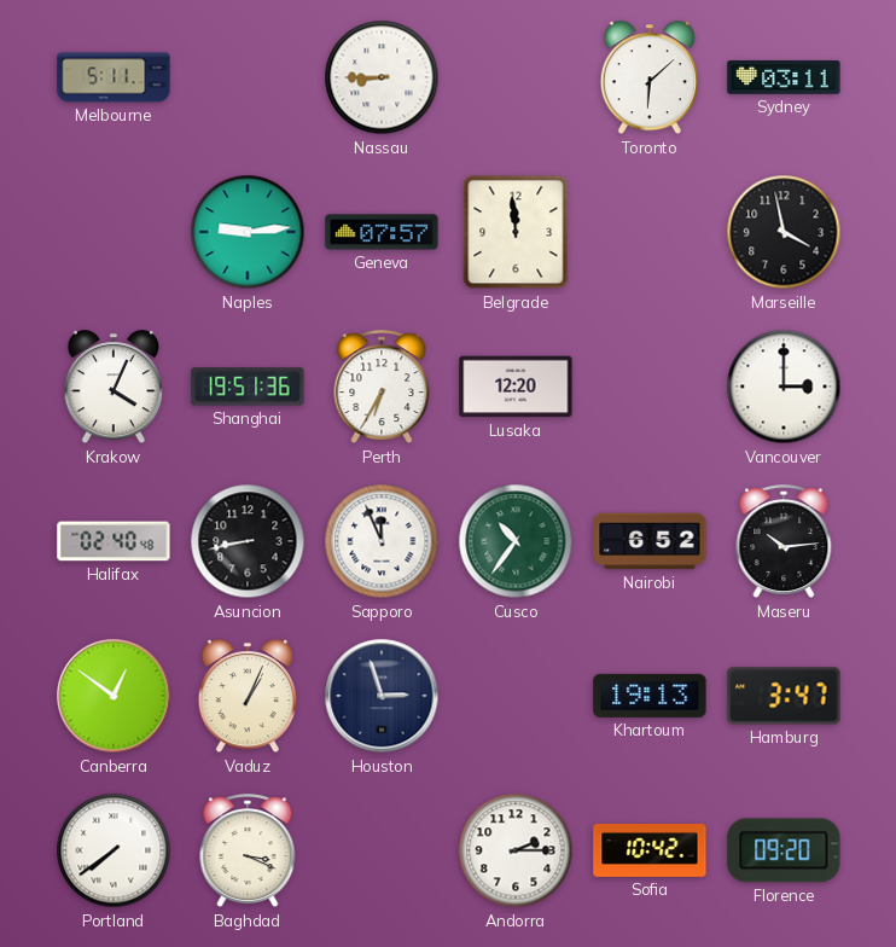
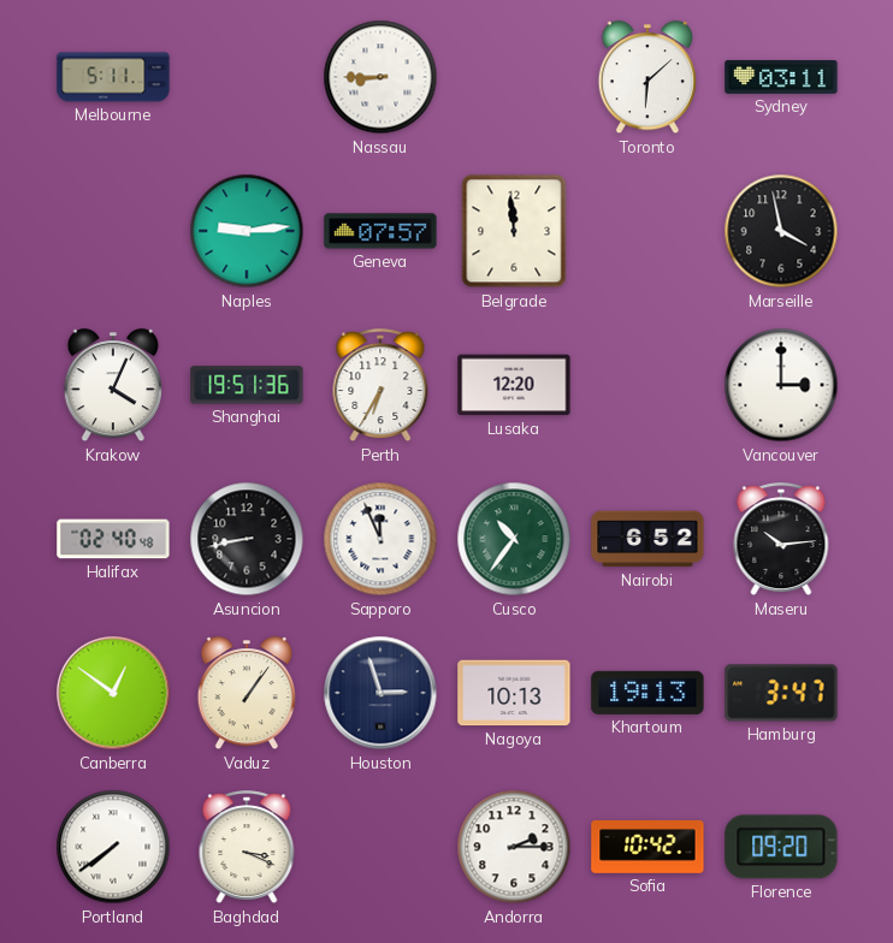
Vaduz: 1:04 -> 1:06 (247, 694)
Nagoya: none -> 10:13 (514, 693)
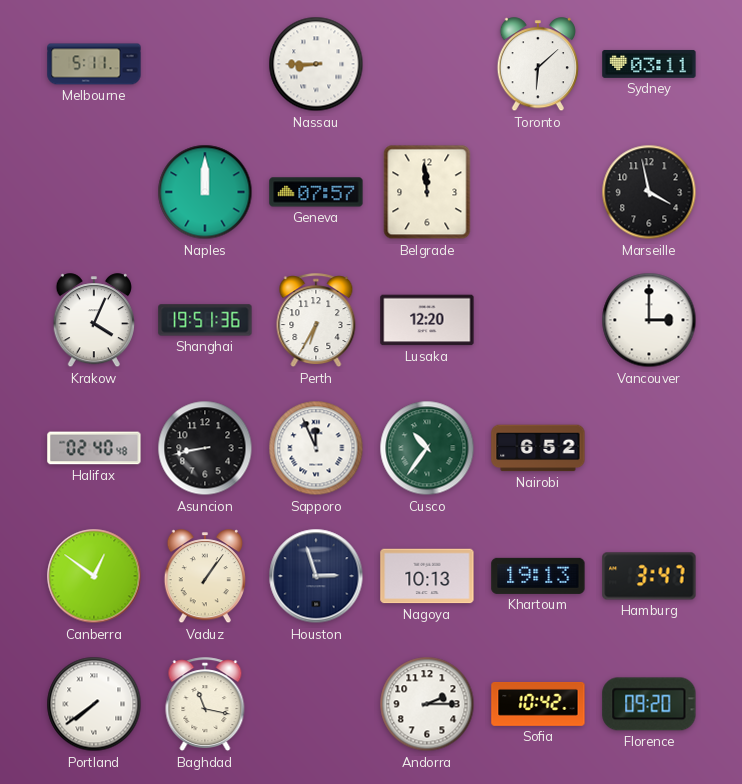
Naples: 9:14 -> 12:00 (205, 192)
Maseru: 10:14 -> none (781, 540)
Baghdad: 3:19 -> 11:17 (205, 705)
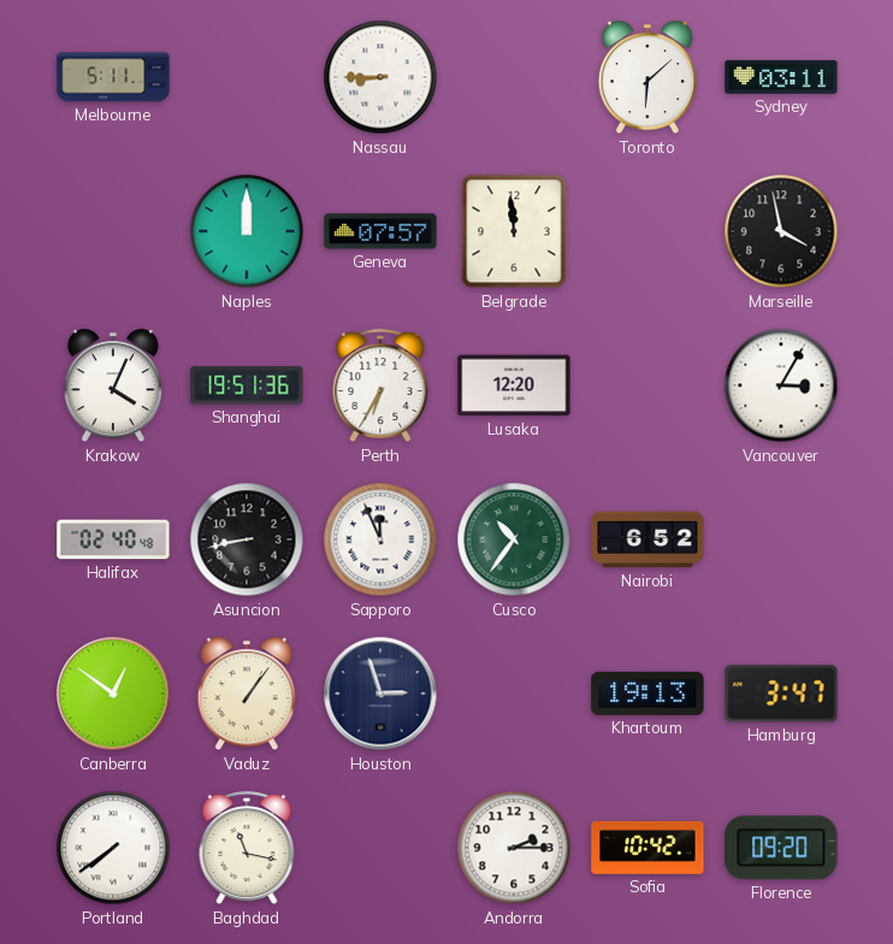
Vancouver: 3:00 -> 3:05 (781, 385)
Nagoya: 10:13 -> none (427, 576)
